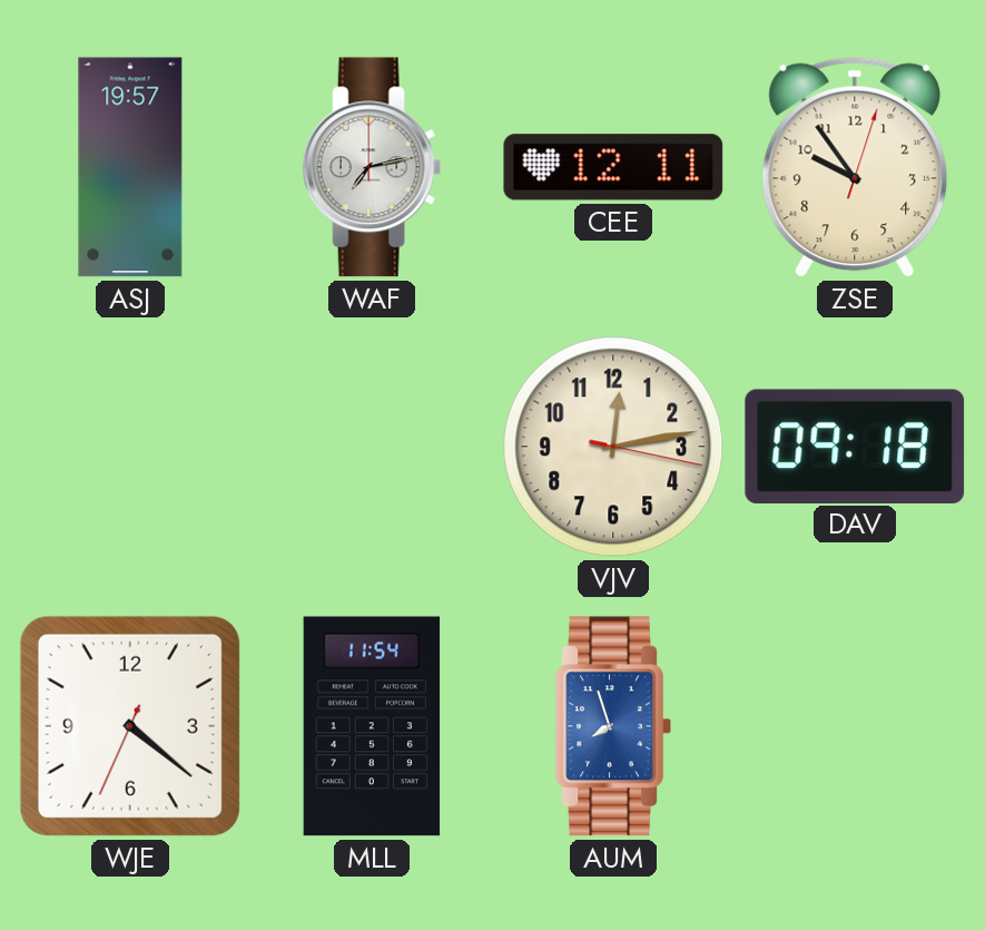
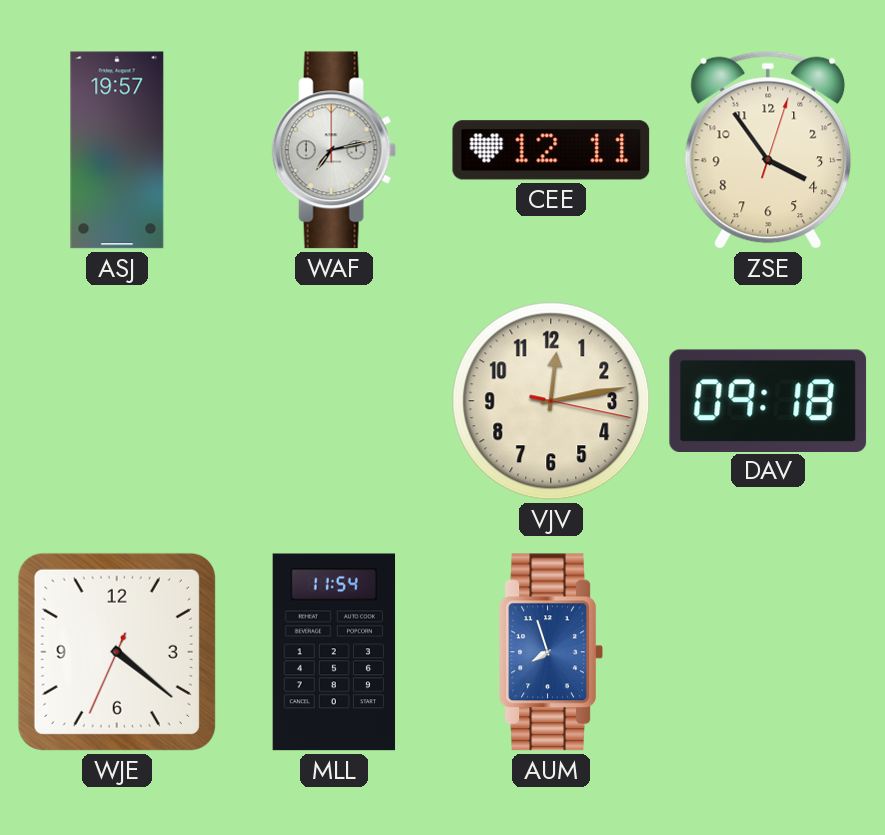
ZSE: 9:54 -> 3:54 (768, 150)
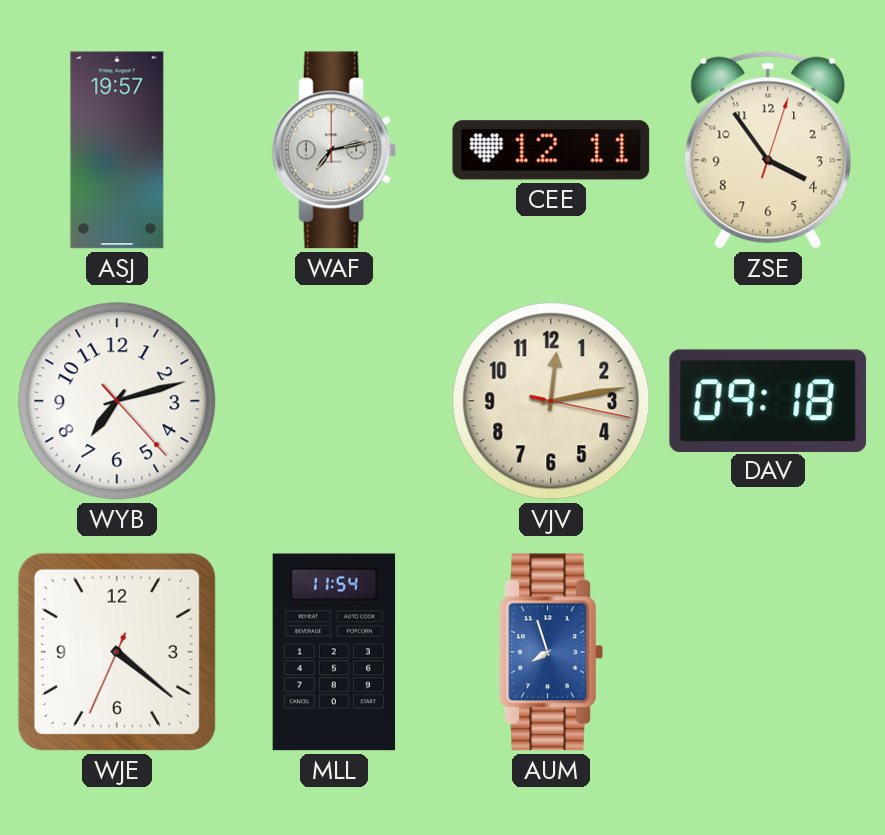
WYB: none -> 7:12 (117, 401)
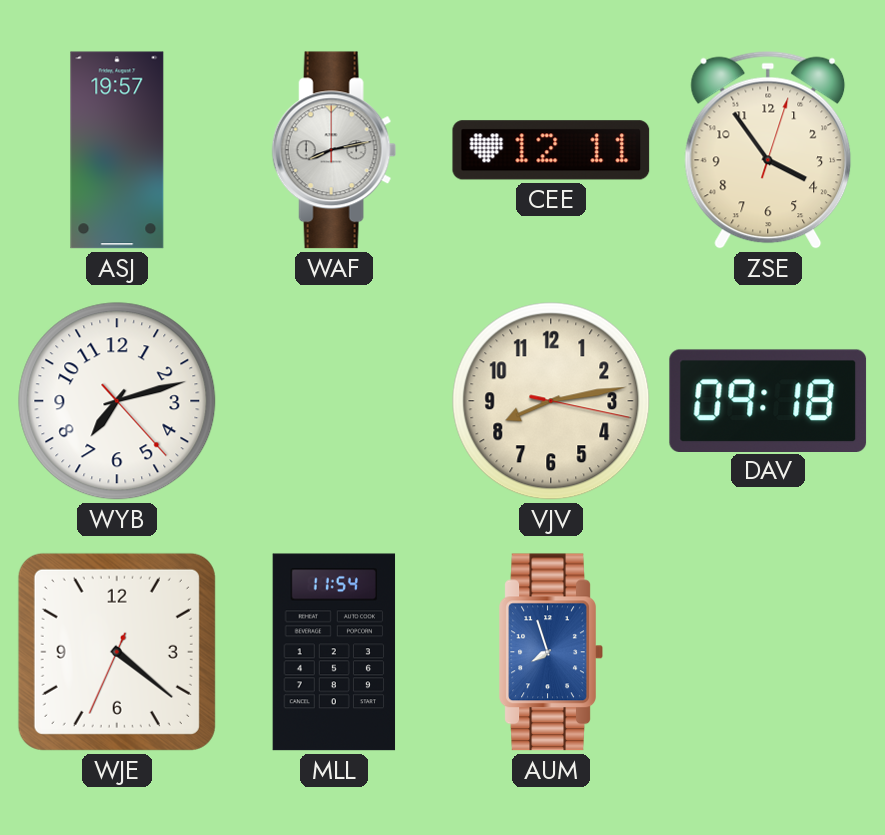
WAF: 7:13 -> 8:13 (334, 150)
VJV: 12:13 -> 8:13 (551, 401)
